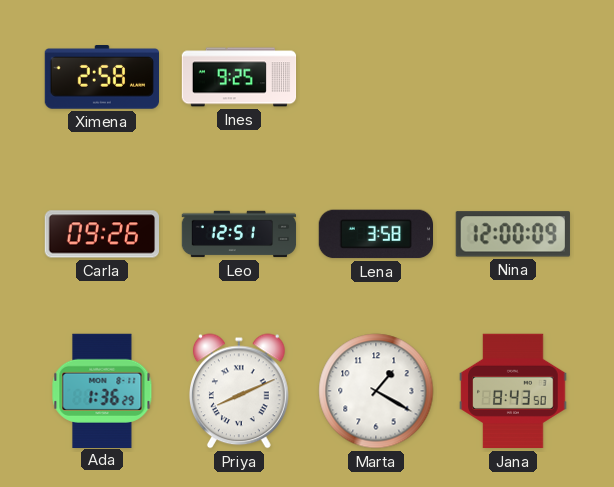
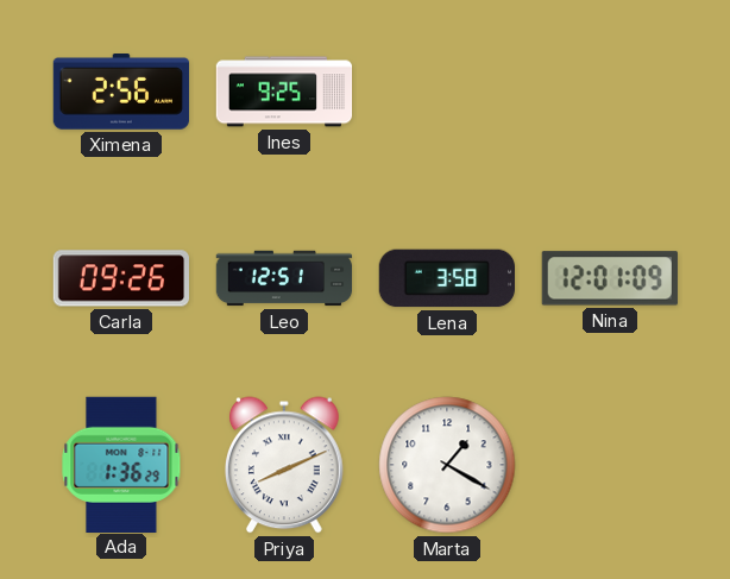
Ximena: 2:58 -> 2:56 (120, 93)
Nina: 12:00 -> 12:01 (610, 278)
Jana: 8:43 -> none (513, 391)
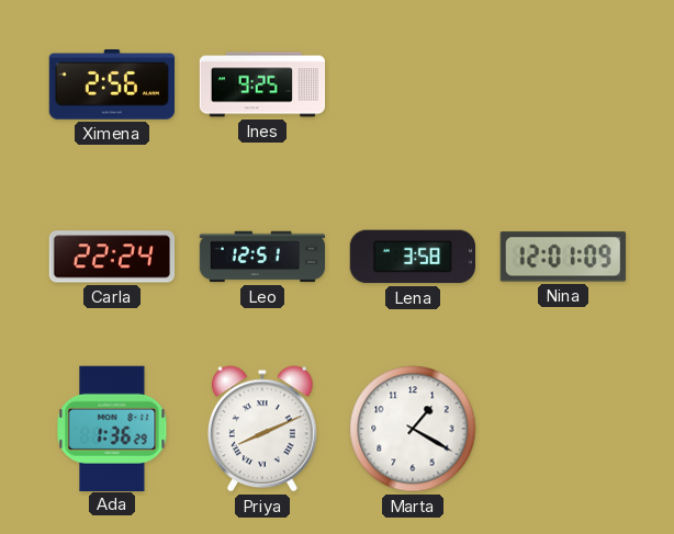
Carla: 09:26 -> 22:24 (111, 257)
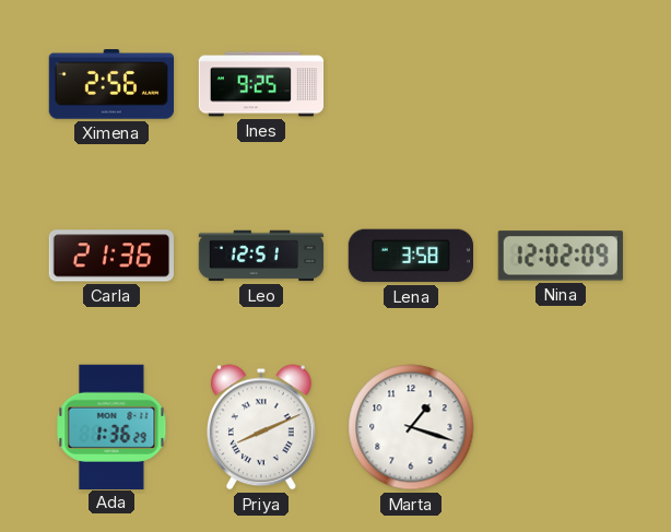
Carla: 22:24 -> 21:36 (110, 256)
Nina: 12:01 -> 12:02 (561, 256)
Marta: 1:20 -> 1:18 (411, 427)
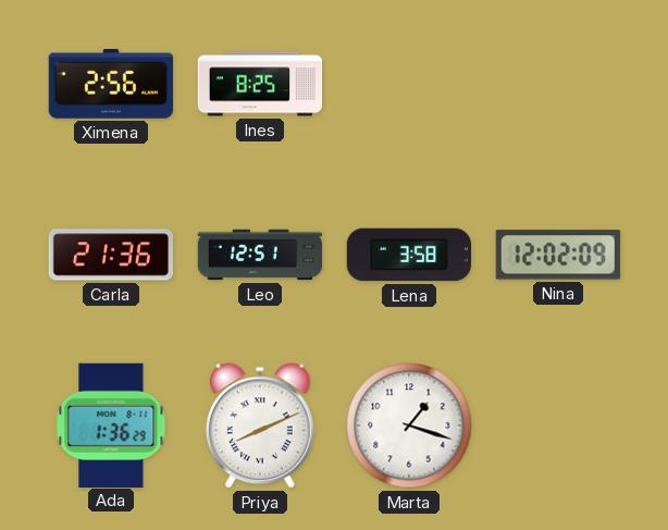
Ines: 9:25 -> 8:25 (260, 84)
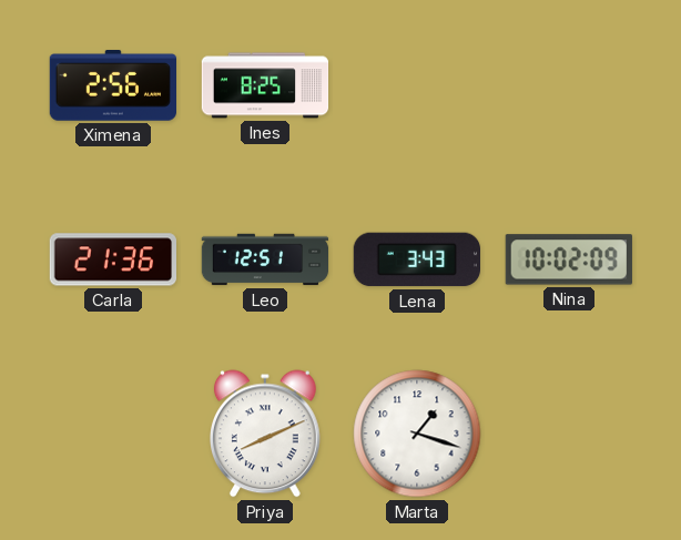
Lena: 3:58 -> 3:43 (416, 259)
Nina: 12:02 -> 10:02 (569, 259)
Ada: 1:36 -> none (111, 424)
